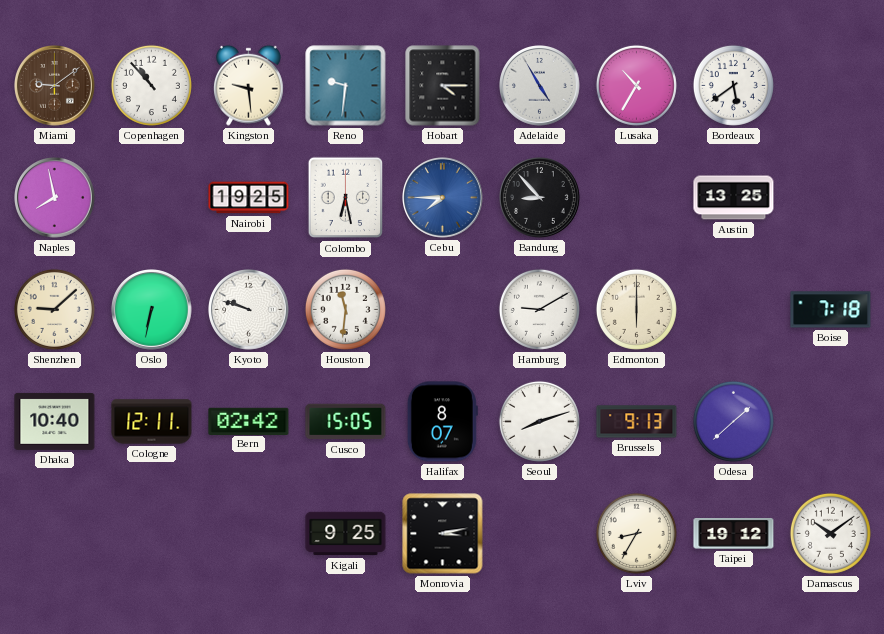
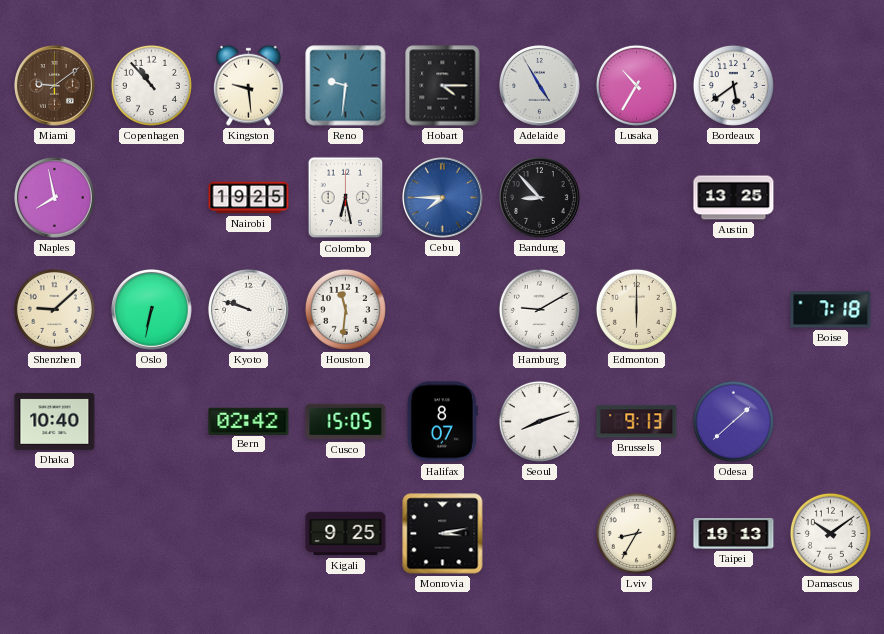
Cologne: 12:11 -> none (152, 422)
Taipei: 19:12 -> 19:13 (734, 534)
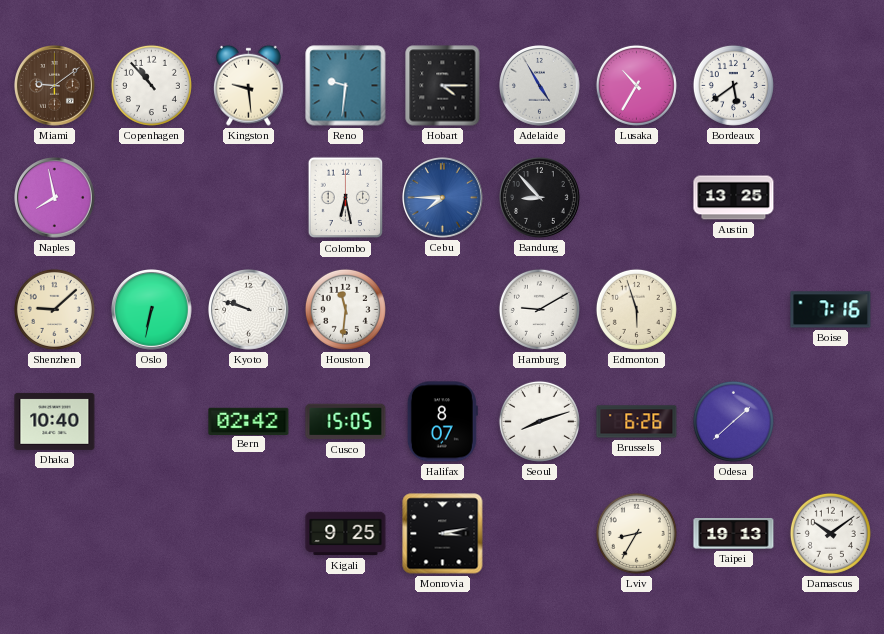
Nairobi: 19:25 -> none (249, 198)
Edmonton: 6:00 -> 5:57 (636, 309)
Boise: 7:18 -> 7:16 (831, 310)
Brussels: 9:13 -> 6:26 (637, 422)
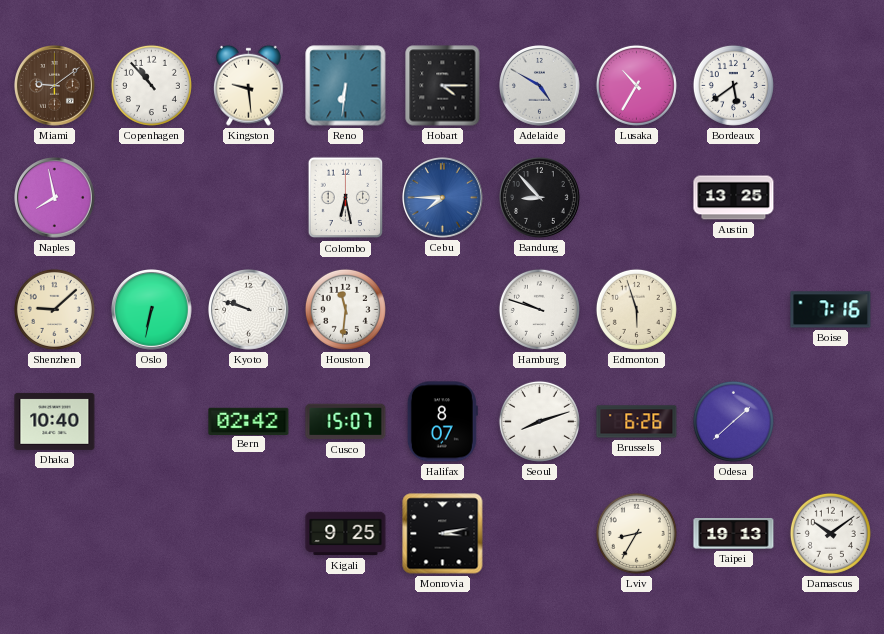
Reno: 9:31 -> 6:31 (346, 86)
Adelaide: 4:55 -> 4:50 (540, 86)
Hamburg: 9:10 -> 9:48 (539, 309)
Cusco: 15:05 -> 15:07 (346, 422)
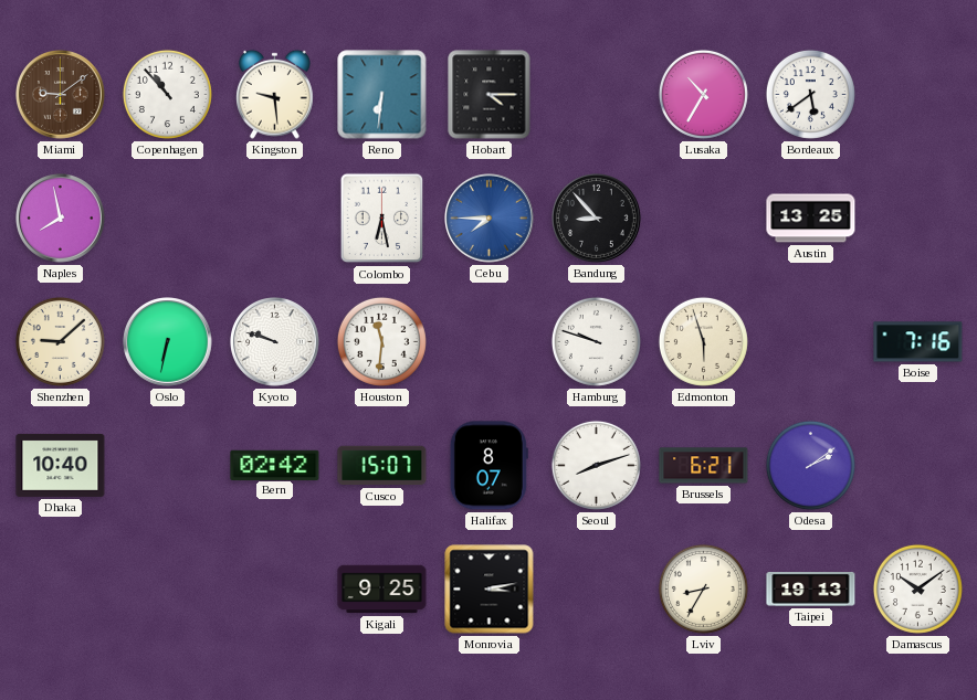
Adelaide: 4:50 -> none (540, 86)
Brussels: 6:26 -> 6:21 (704, 466)
Odesa: 1:38 -> 2:09 (810, 465)
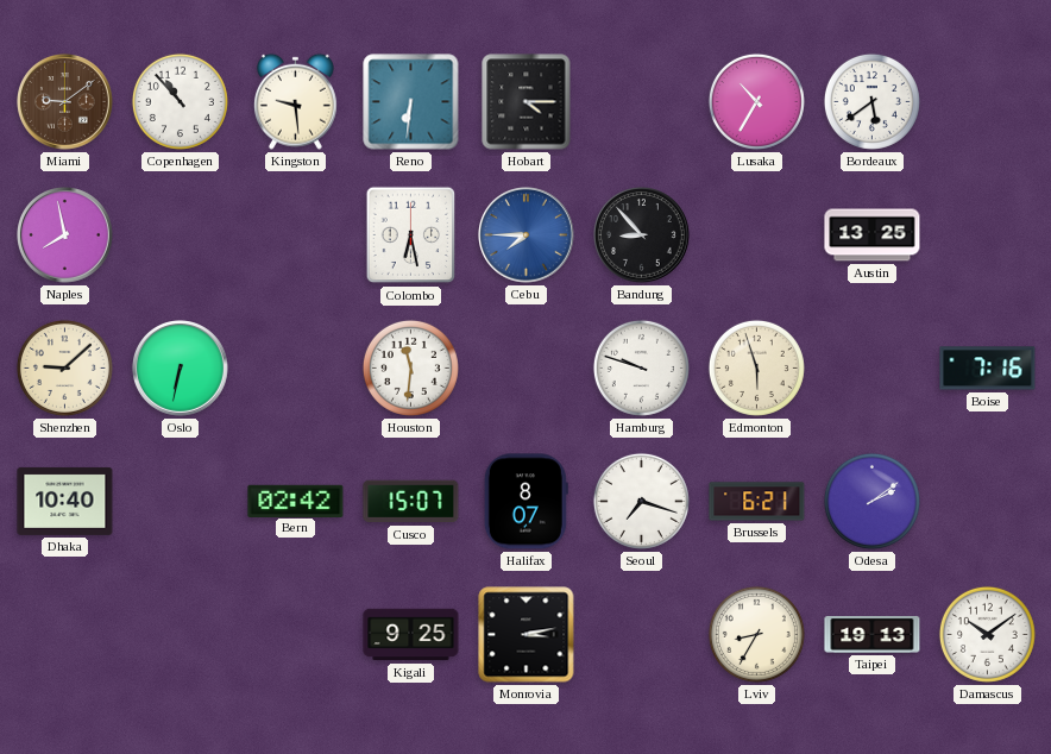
Kyoto: 9:48 -> none (275, 342)
Seoul: 8:12 -> 7:18 (641, 501)
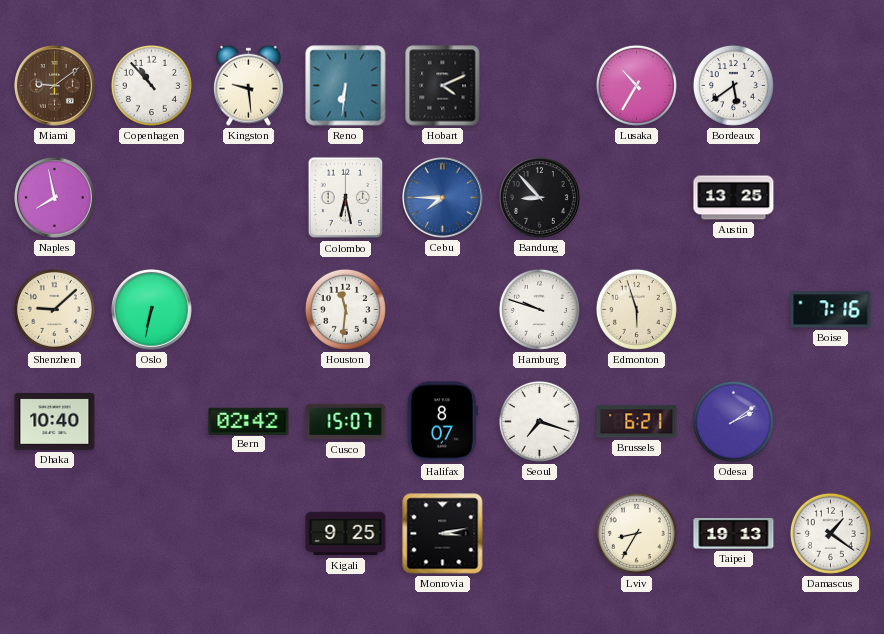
Hobart: 4:15 -> 4:11 (443, 86)
Damascus: 10:09 -> 1:21 (830, 533)
